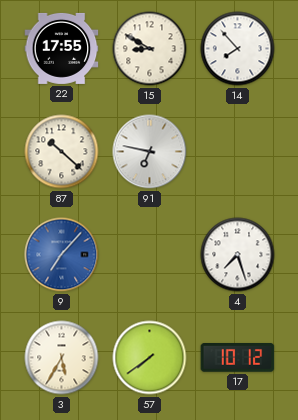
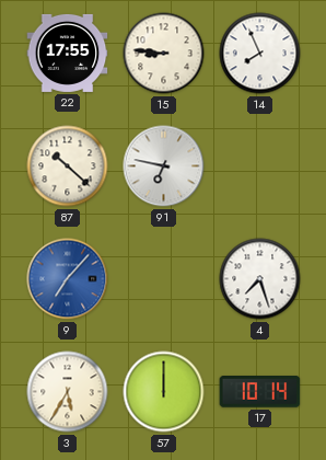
15: 8:50 -> 8:46 (164, 54)
14: 7:53 -> 7:56 (260, 54)
57: 7:39 -> 12:00 (164, 392)
17: 10:12 -> 10:14 (260, 392)
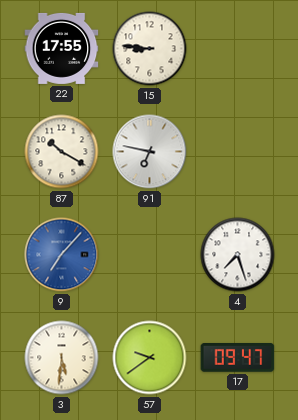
14: 7:56 -> none (260, 54)
87: 10:22 -> 10:20 (62, 152)
3: 5:35 -> 5:31 (62, 358)
57: 12:00 -> 9:39 (150, 358)
17: 10:14 -> 09:47 (238, 358)
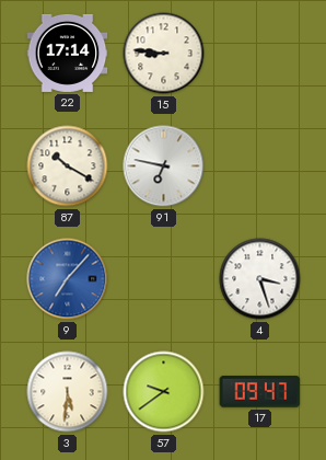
22: 17:55 -> 17:14 (68, 53)
4: 7:27 -> 3:27 (260, 279)
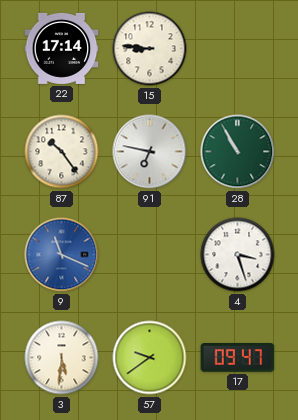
87: 10:20 -> 10:24 (62, 152)
28: none -> 10:55 (238, 152)
9: 7:07 -> 11:19 (62, 255)
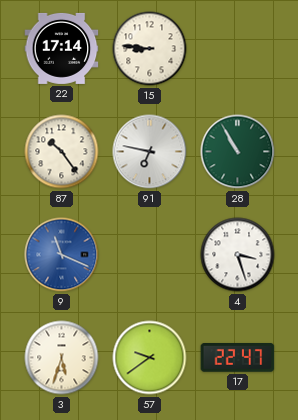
3: 5:31 -> 5:33 (62, 358)
17: 09:47 -> 22:47 (238, 358)
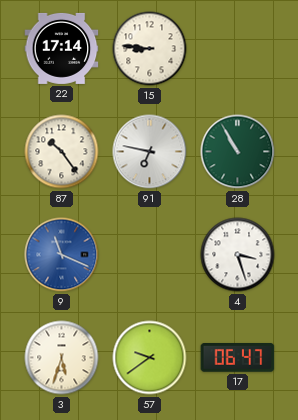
17: 22:47 -> 06:47 (238, 358)
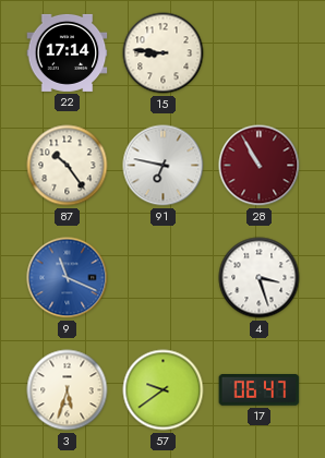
28 dial: green -> burgundy (260, 166)
